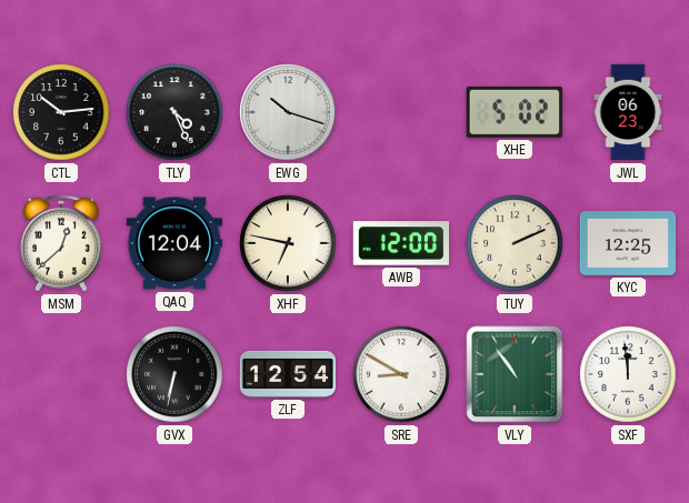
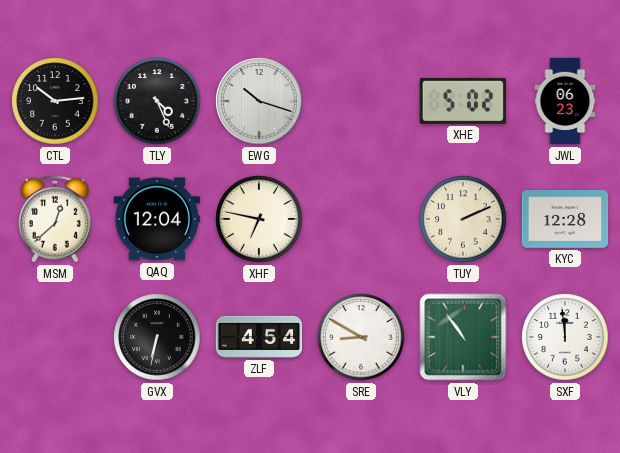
AWB: 12:00 -> none (401, 243)
KYC: 12:25 -> 12:28 (565, 220)
ZLF: 12:54 -> 4:54 (259, 337)
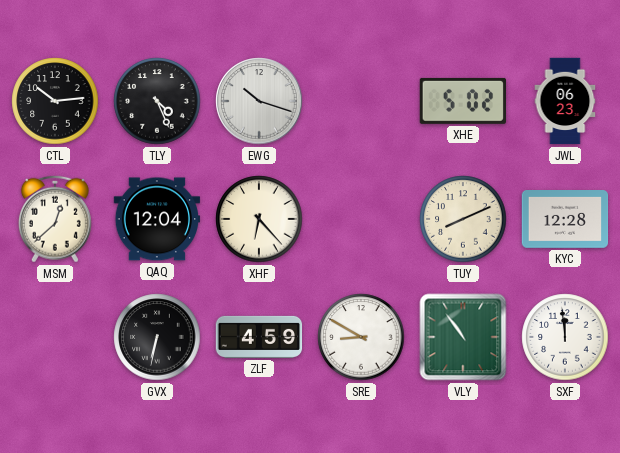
XHF: 6:47 -> 6:23 (259, 219)
TUY: 2:11 -> 8:11 (463, 219)
ZLF: 4:54 -> 4:59 (259, 337)
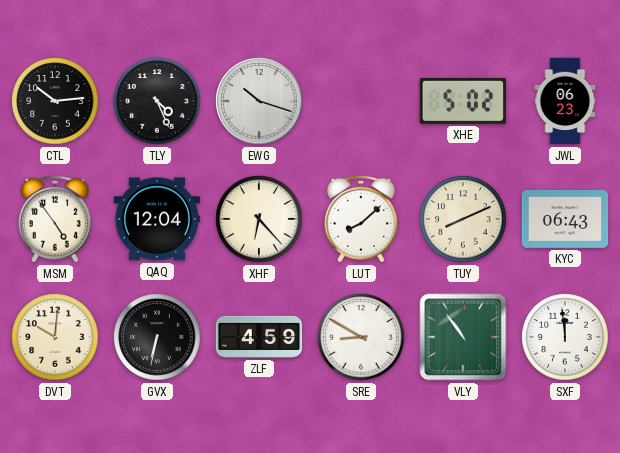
MSM: 12:38 -> 4:54 (55, 219)
LUT: none -> 8:08 (361, 219)
KYC: 12:28 -> 06:43 (565, 220)
DVT: none -> 10:01 (55, 337)
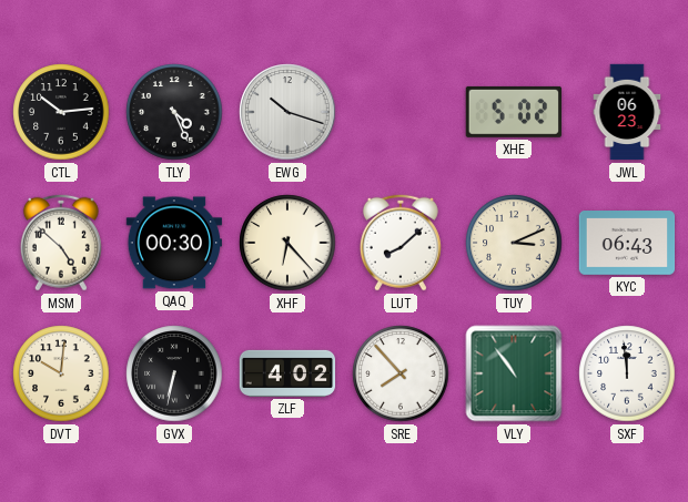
MSM: 4:54 -> 4:52 (61, 243)
QAQ: 12:04 -> 00:30 (174, 243)
TUY: 8:11 -> 3:11 (514, 243)
ZLF: 4:59 -> 4:02 (287, 373)
SRE: 8:50 -> 7:53 (401, 373)
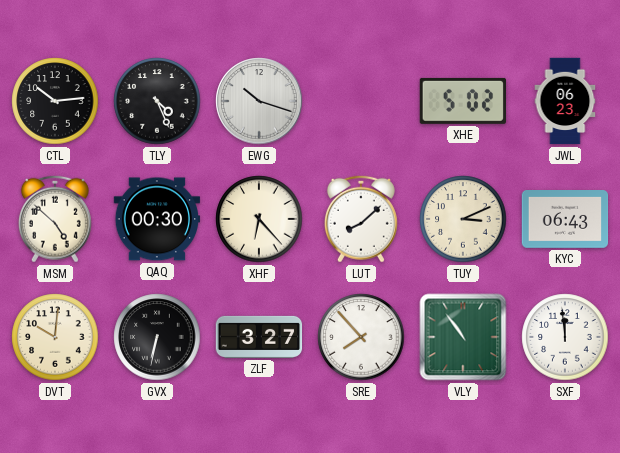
ZLF: 4:02 -> 3:27 (259, 337)
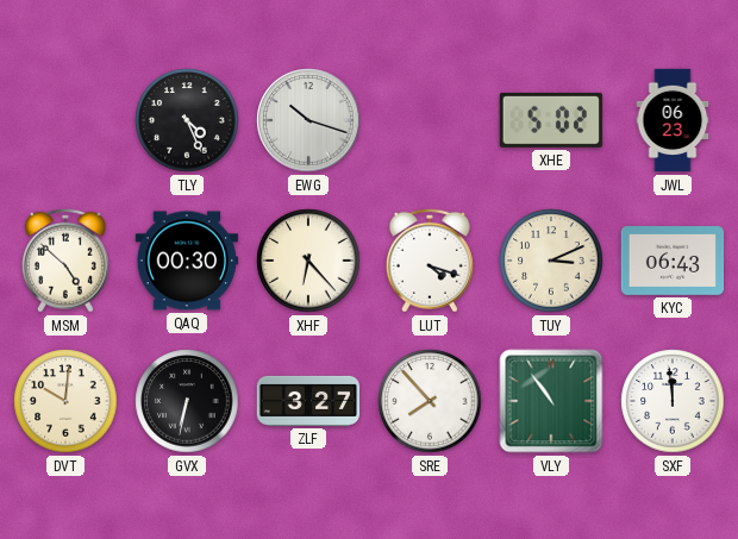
CTL: 10:14 -> none (55, 101)
LUT: 8:08 -> 4:18 (430, 261)
